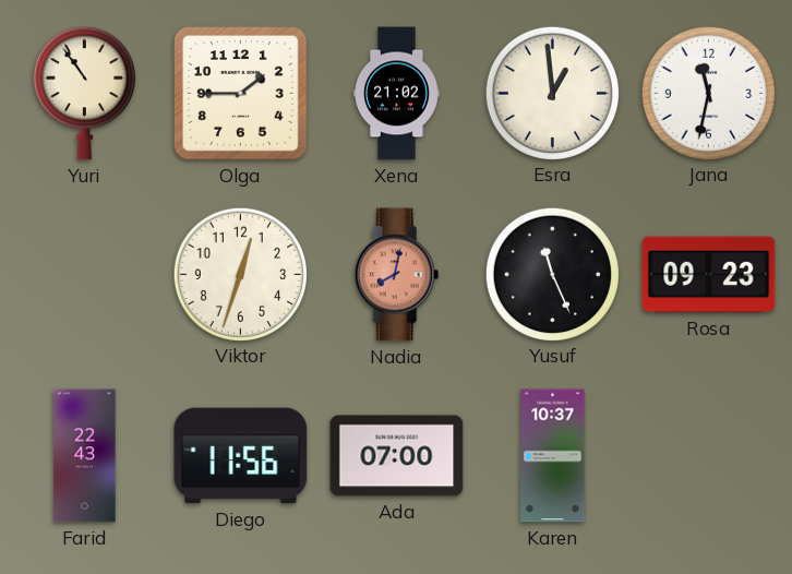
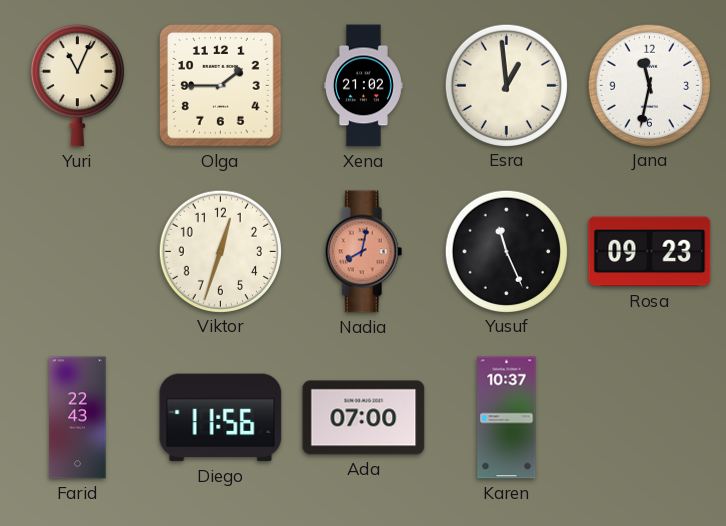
Yuri: 10:54 -> 11:04 (77, 85)
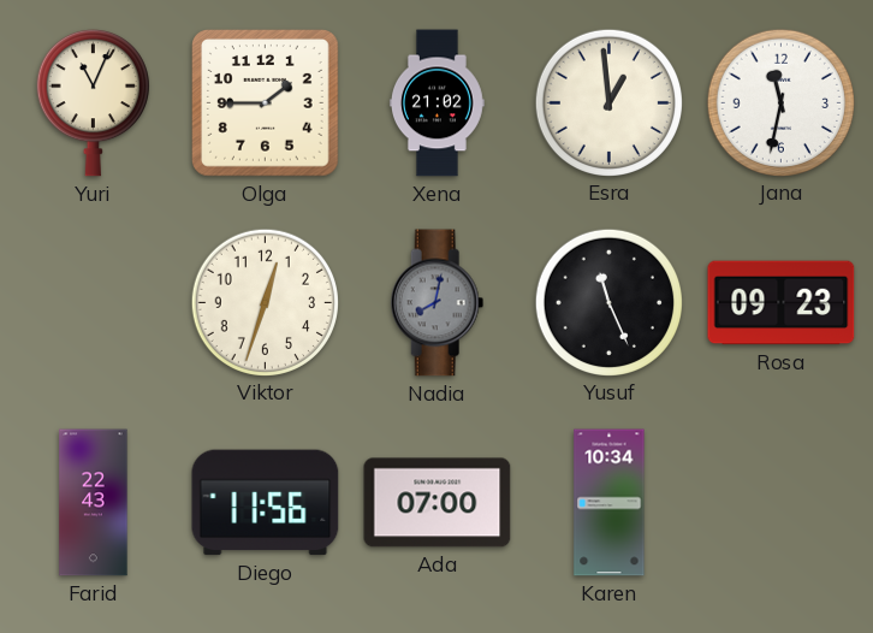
Nadia dial: salmon -> grey (438, 303)
Karen: 10:37 -> 10:34 (610, 503)
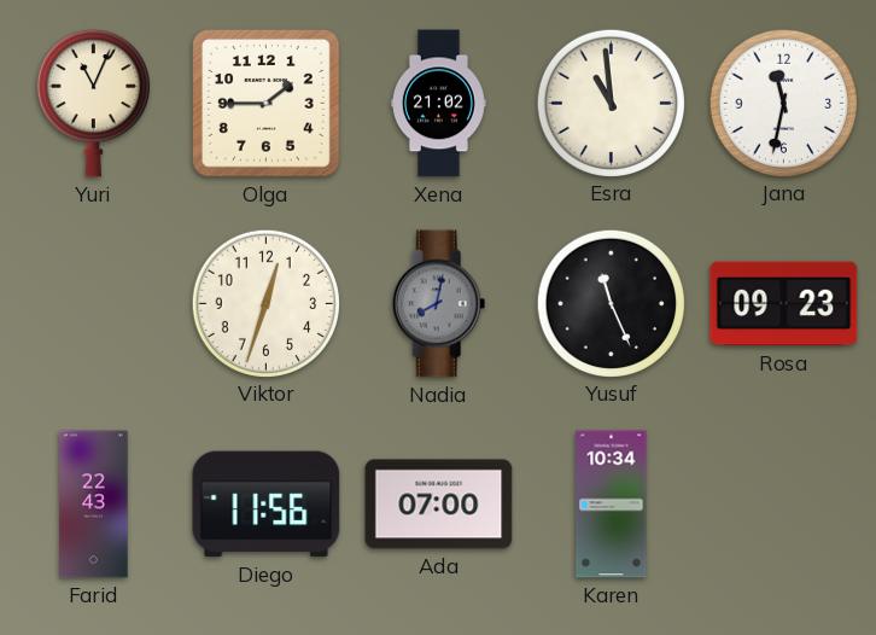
Esra: 12:59 -> 10:59 (611, 103)
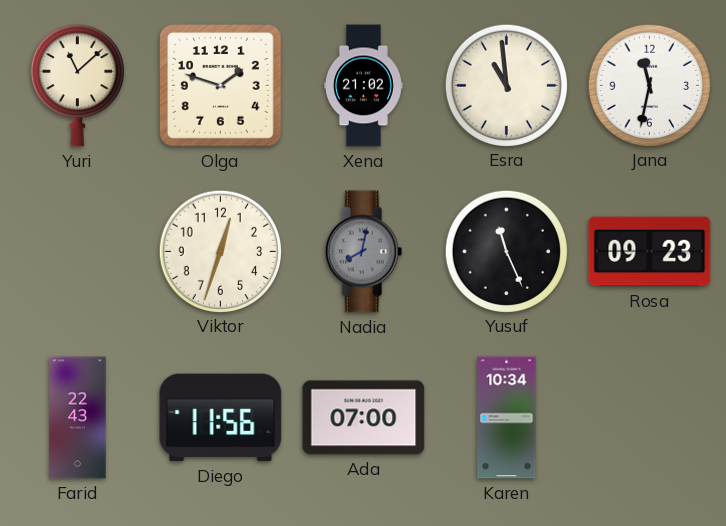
Yuri: 11:04 -> 11:08 (77, 85)
Olga: 1:45 -> 1:48 (221, 86)
